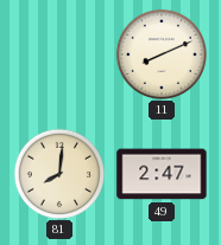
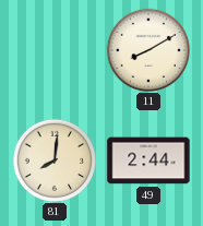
11: 8:11 -> 8:10 (147, 49)
49: 2:47 -> 2:44 (148, 160)
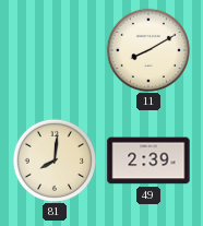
49: 2:44 -> 2:39 (148, 160)
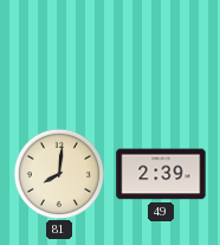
11: 8:10 -> none (147, 49)
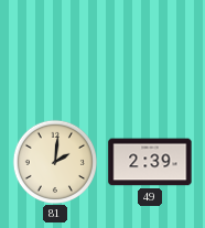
81: 8:01 -> 2:01 (54, 161)
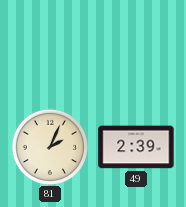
81: 2:01 -> 2:04 (49, 146)
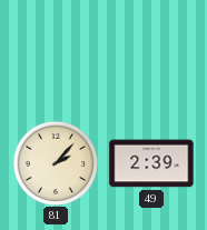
81: 2:04 -> 2:07 (55, 162)
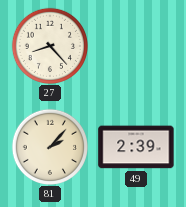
27: none -> 8:23 (49, 45)
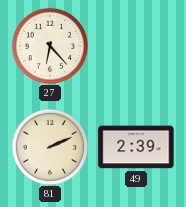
27: 8:23 -> 6:23 (49, 45)
81: 2:07 -> 2:11 (49, 146)
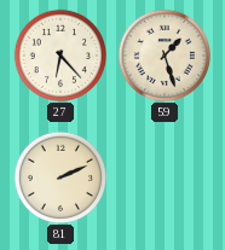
59: none -> 1:27 (163, 54)
49: 2:39 -> none (136, 147)
